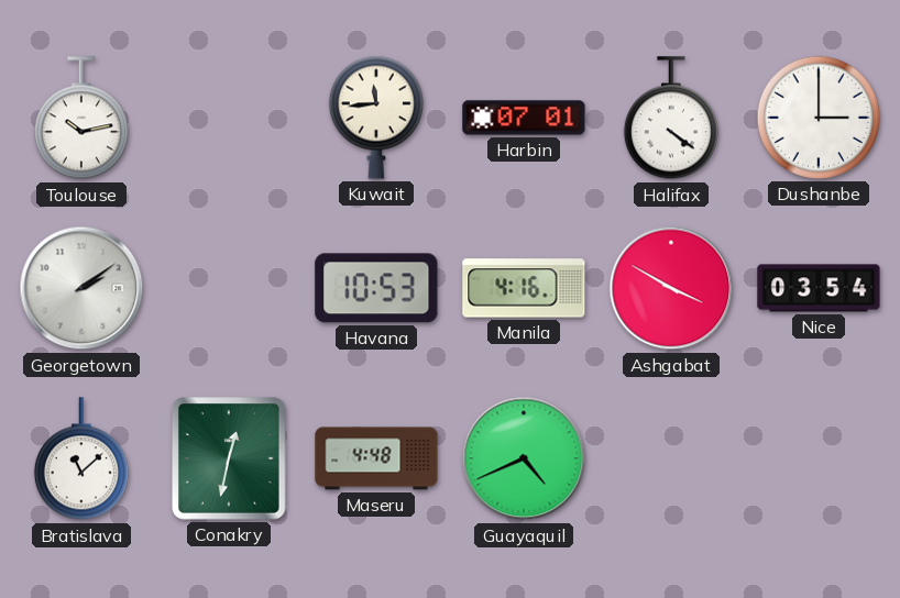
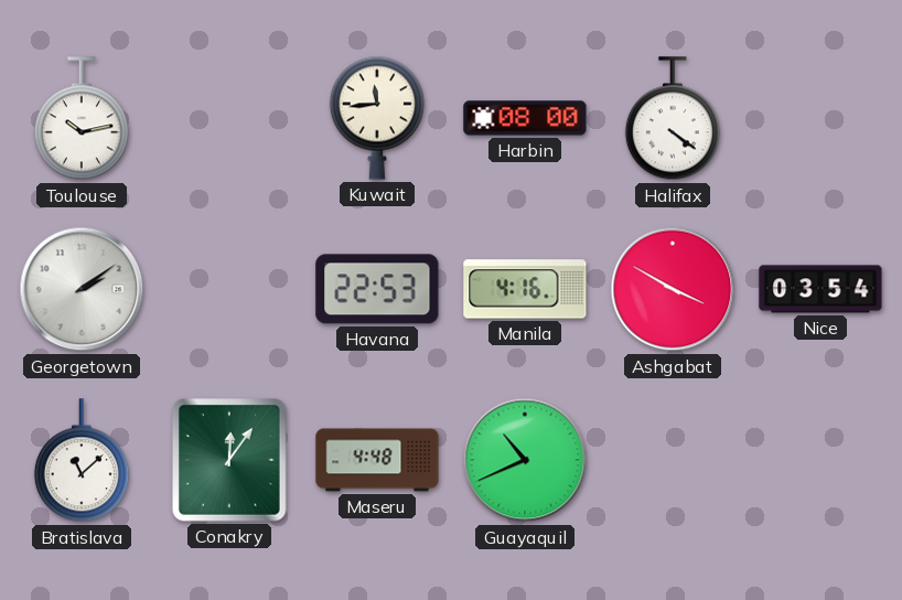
Harbin: 07:01 -> 08:00 (525, 118)
Dushanbe: 3:00 -> none (819, 118)
Havana: 10:53 -> 22:53 (377, 289)
Conakry: 12:32 -> 12:06 (229, 460)
Guayaquil: 4:41 -> 10:41 (525, 460)
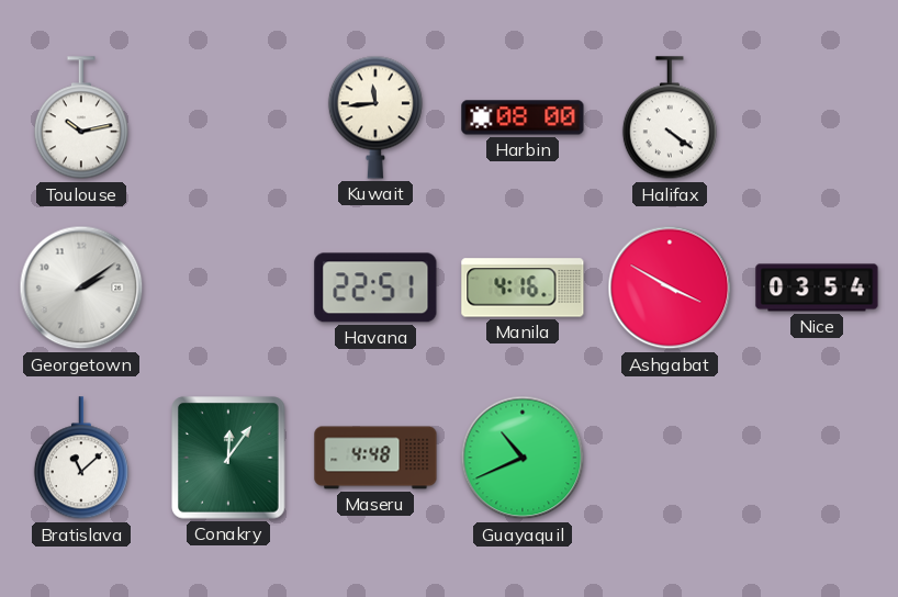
Havana: 22:53 -> 22:51 (375, 288)
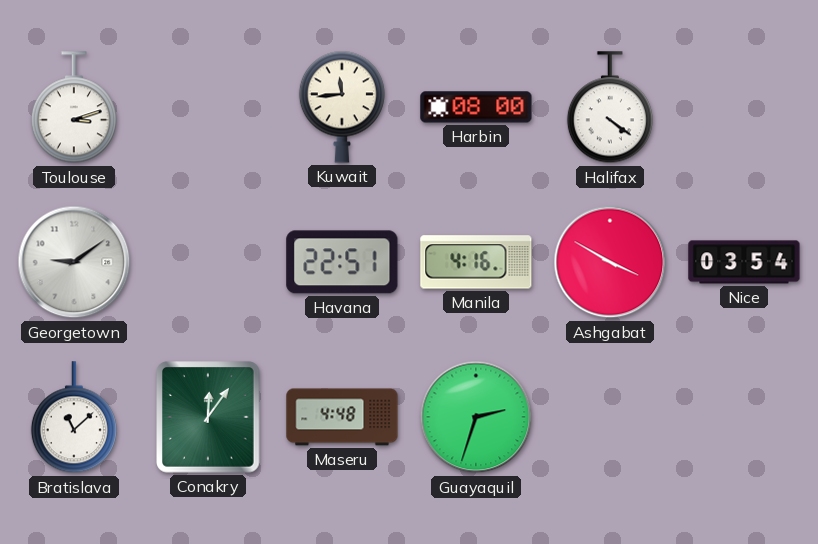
Toulouse: 10:13 -> 3:12 (74, 108)
Georgetown: 2:09 -> 9:09 (74, 262)
Guayaquil: 10:41 -> 2:33 (476, 417)
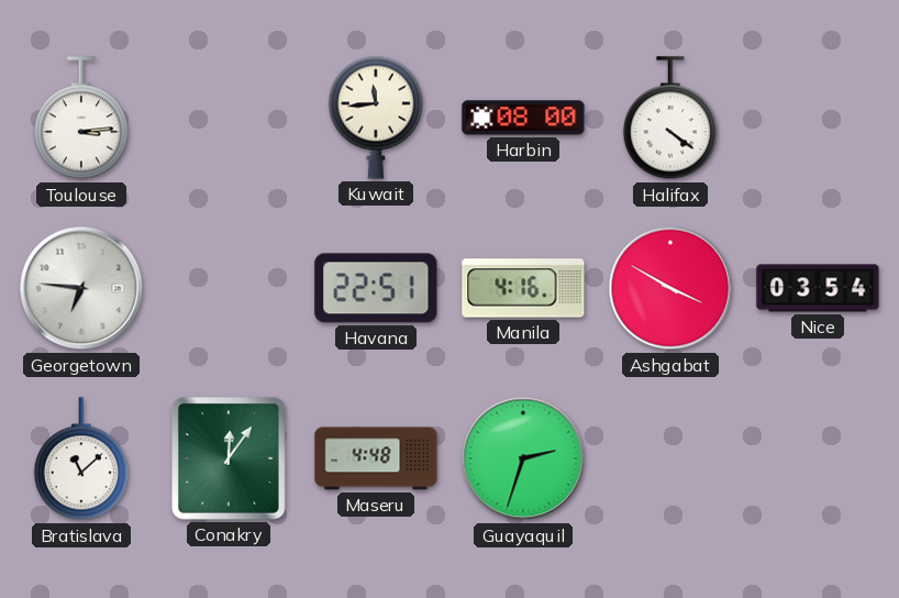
Toulouse: 3:12 -> 3:14 (81, 119)
Georgetown: 9:09 -> 6:46 (81, 288)
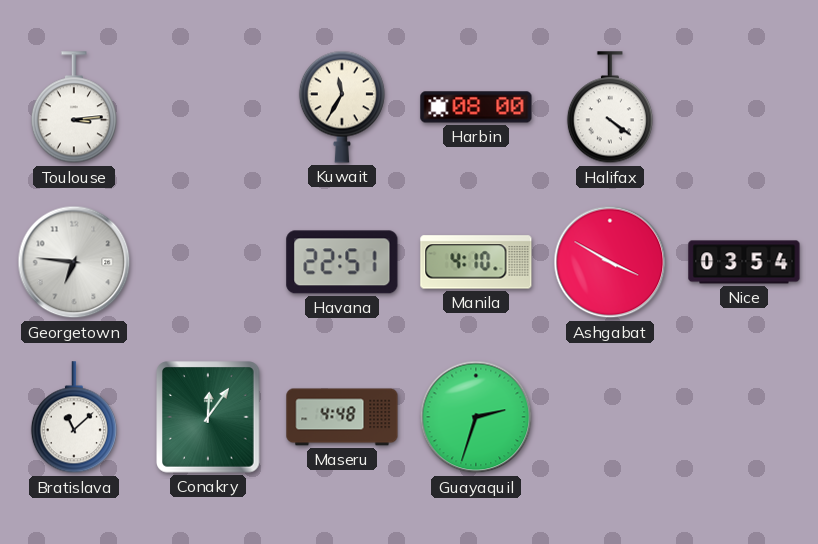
Kuwait: 11:44 -> 11:35 (342, 107)
Manila: 4:16 -> 4:10 (476, 262)
